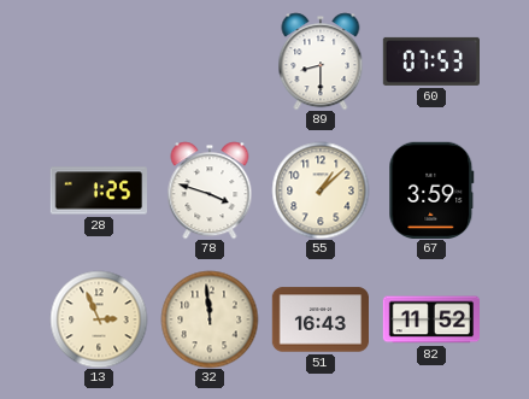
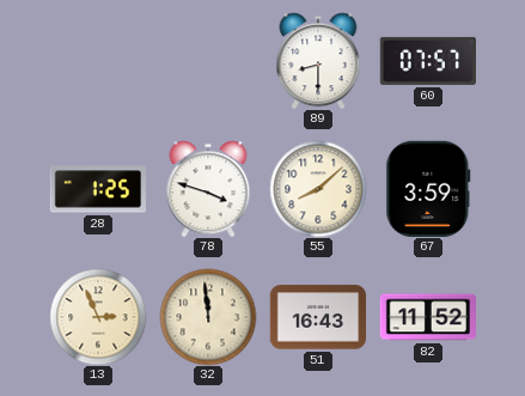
60: 07:53 -> 07:57 (427, 61)
55: 1:08 -> 8:08 (318, 189)
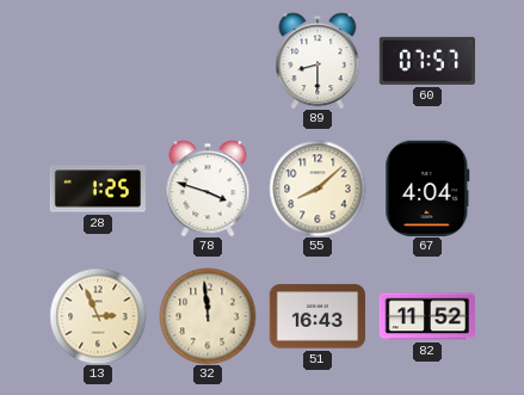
67: 3:59 -> 4:04 (427, 189)
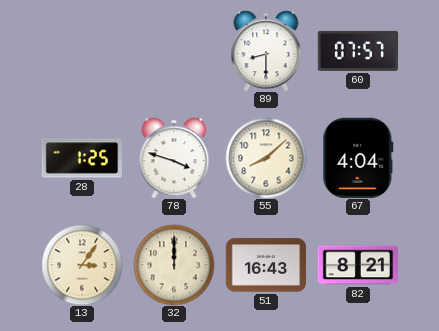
13: 2:56 -> 3:06 (82, 265)
32: 11:59 -> 12:00 (174, 265)
82: 11:52 -> 8:21 (357, 265)
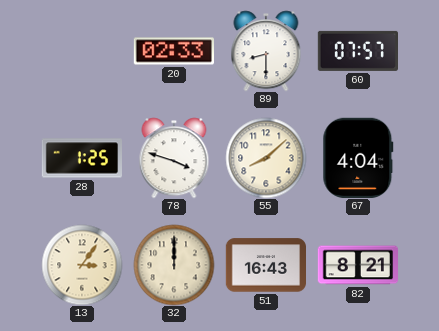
20: none -> 02:33 (173, 51)
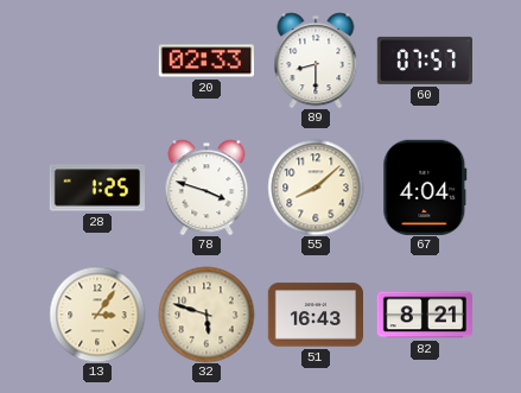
32: 12:00 -> 5:48 (207, 315)
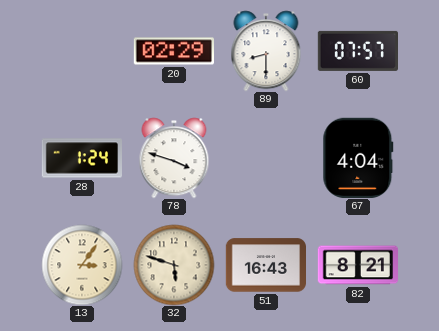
20: 02:33 -> 02:29 (173, 51)
28: 1:25 -> 1:24 (81, 158)
55: 8:08 -> none (316, 188)
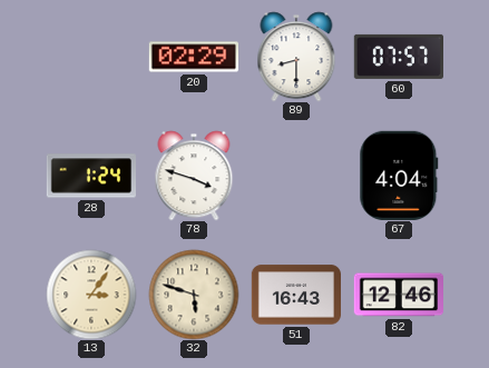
82: 8:21 -> 12:46 (398, 295)
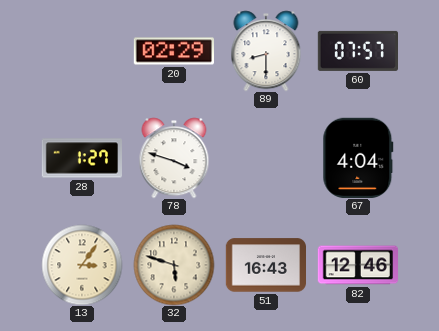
28: 1:24 -> 1:27 (81, 158)
